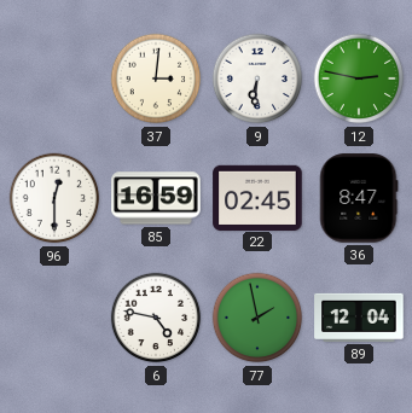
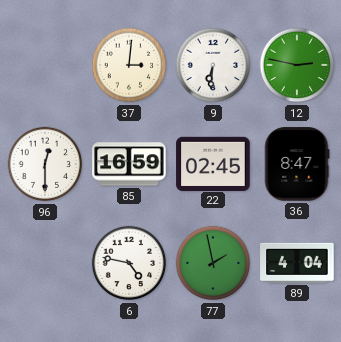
89: 12:04 -> 4:04 (297, 263)
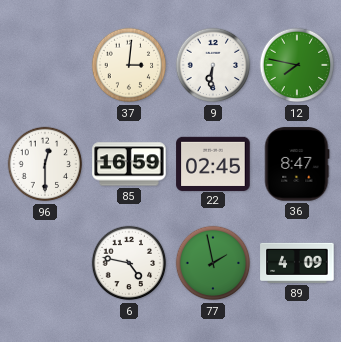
12: 2:47 -> 7:47 (297, 65)
89: 4:04 -> 4:09 (297, 263)
